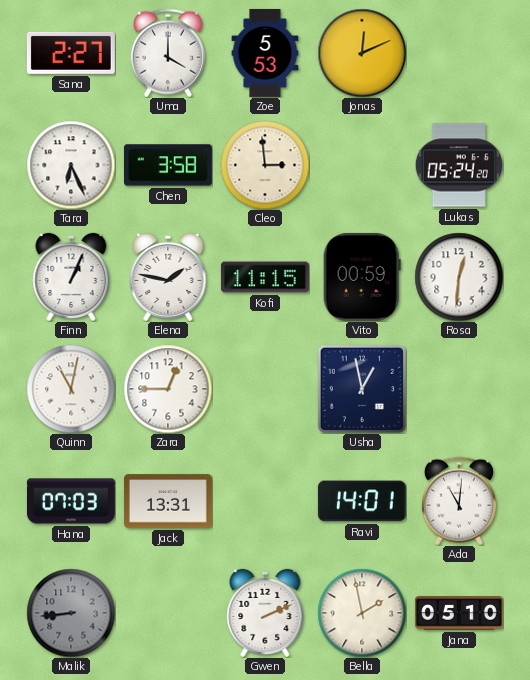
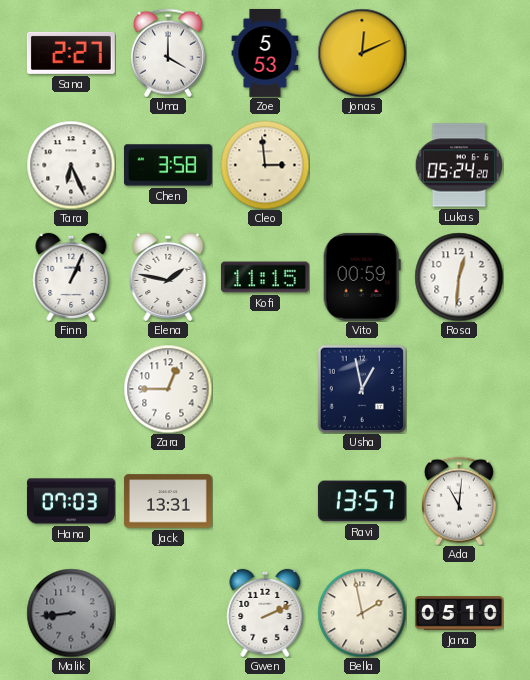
Quinn: 11:02 -> none (71, 389)
Ravi: 14:01 -> 13:57 (362, 501)
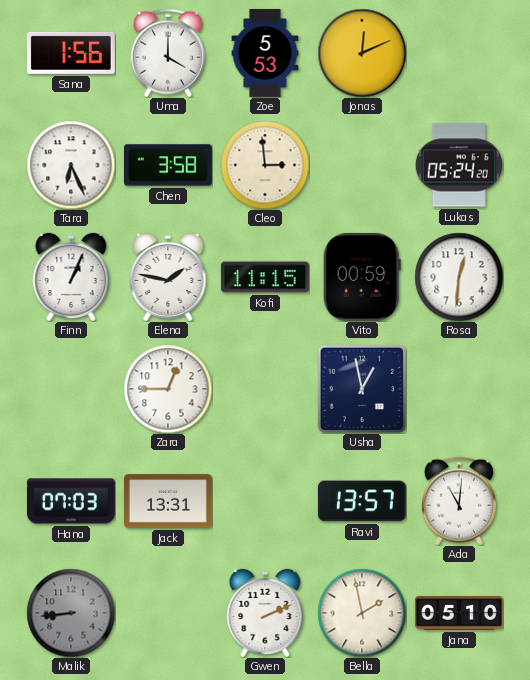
Sana: 2:27 -> 1:56 (71, 53)
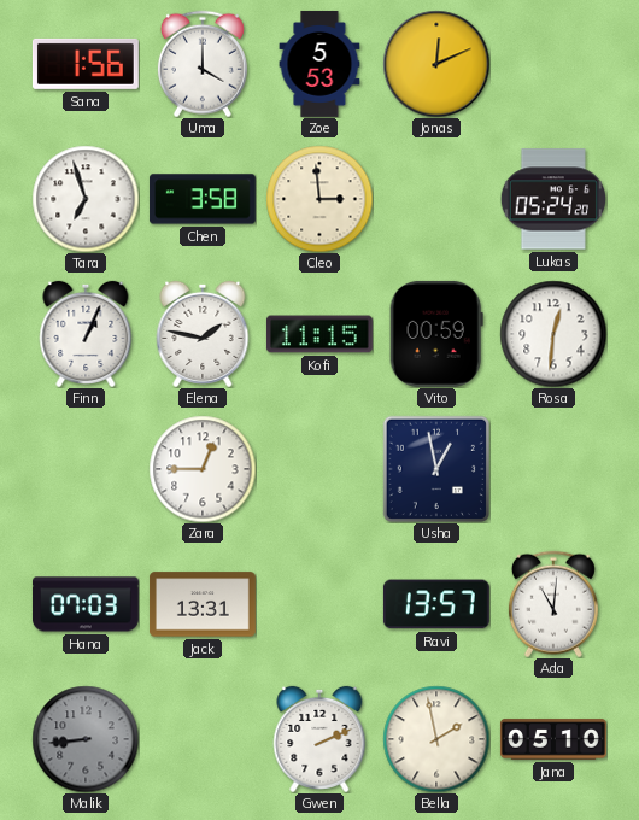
Tara: 6:26 -> 6:57 (86, 199)
